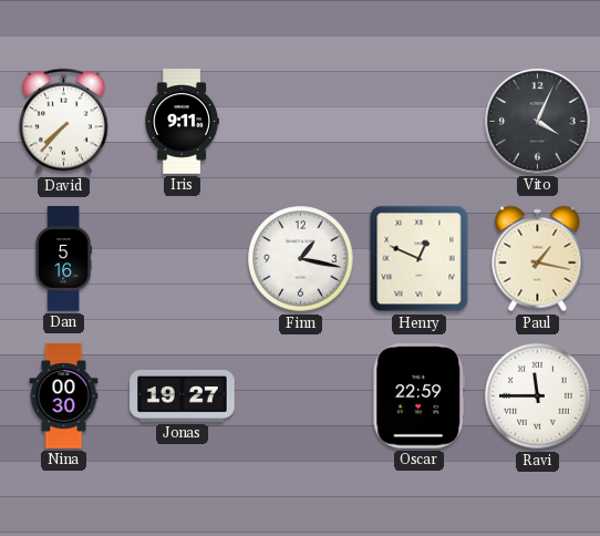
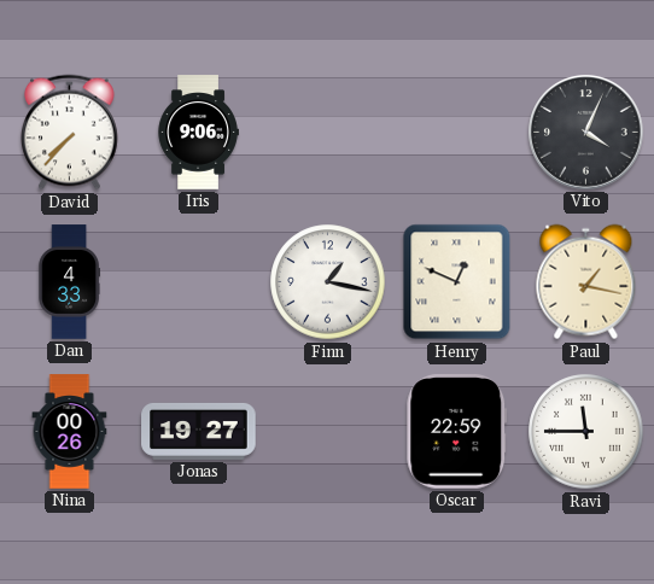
Iris: 9:11 -> 9:06 (198, 133)
Dan: 5:16 -> 4:33 (69, 282)
Nina: 00:30 -> 00:26 (70, 432)
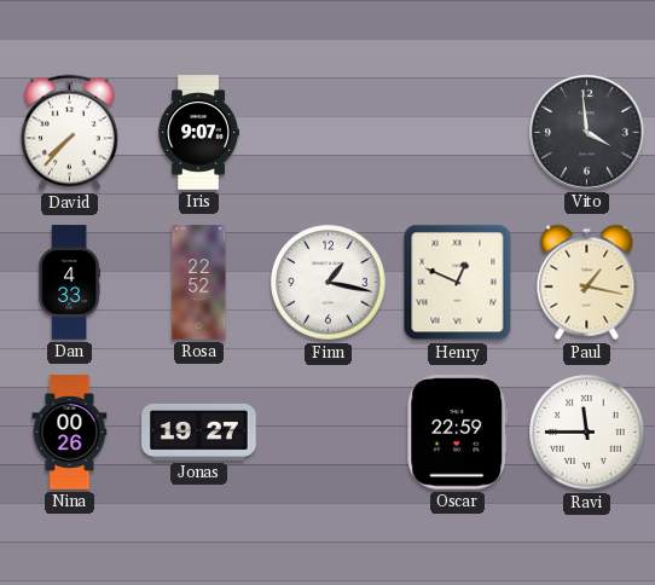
Iris: 9:06 -> 9:07 (198, 133)
Vito: 4:04 -> 3:59 (587, 133)
Rosa: none -> 22:52 (199, 283)
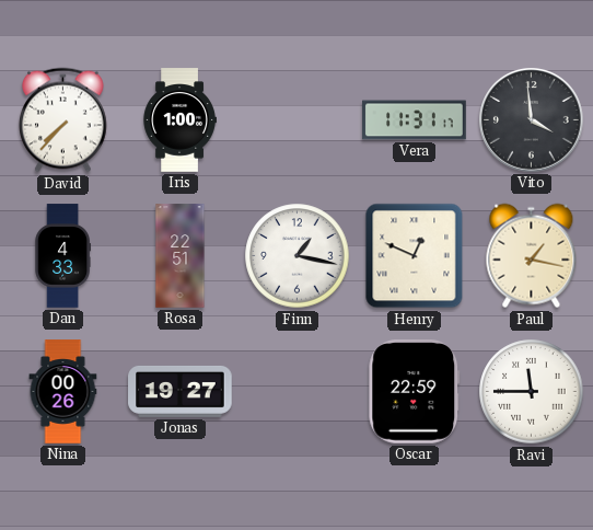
Iris: 9:07 -> 1:00 (179, 120)
Vera: none -> 11:31 (415, 120)
Rosa: 22:52 -> 22:51 (181, 256)
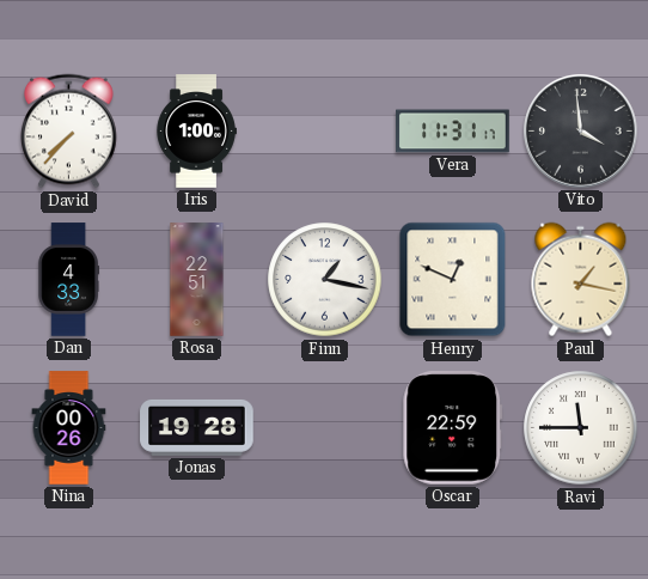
Jonas: 19:27 -> 19:28 (197, 427)
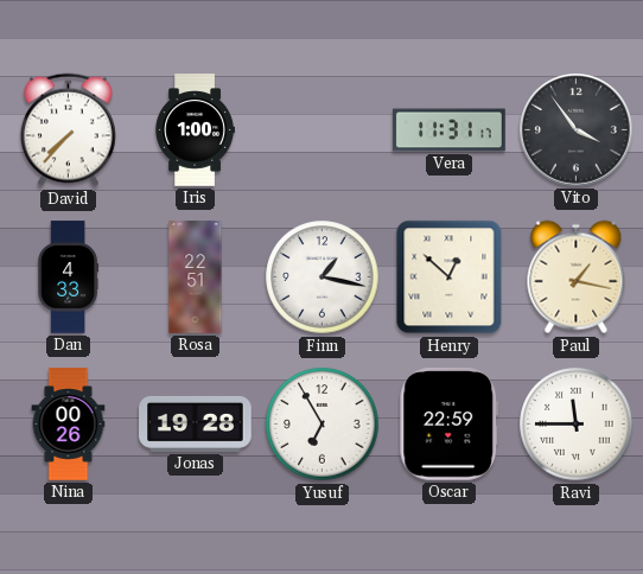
Vito: 3:59 -> 3:54 (577, 130)
Henry: 12:49 -> 12:52 (450, 278)
Yusuf: none -> 6:55 (323, 425)
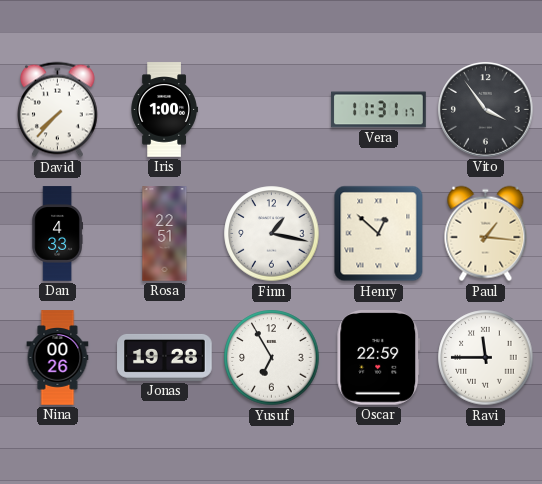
Paul: 1:17 -> 1:16 (486, 234)
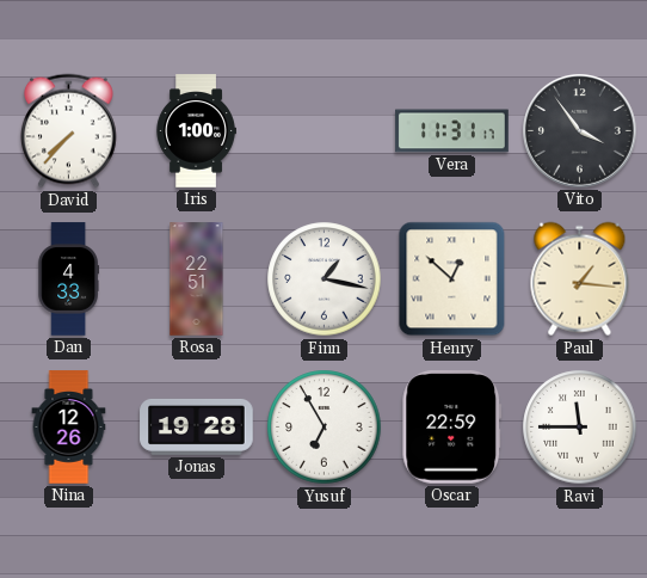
Nina: 00:26 -> 12:26 (69, 428)
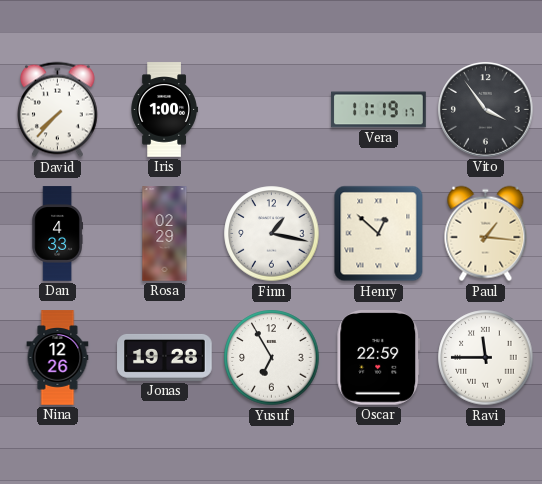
Vera: 11:31 -> 11:19 (379, 110)
Rosa: 22:51 -> 02:29 (165, 234)
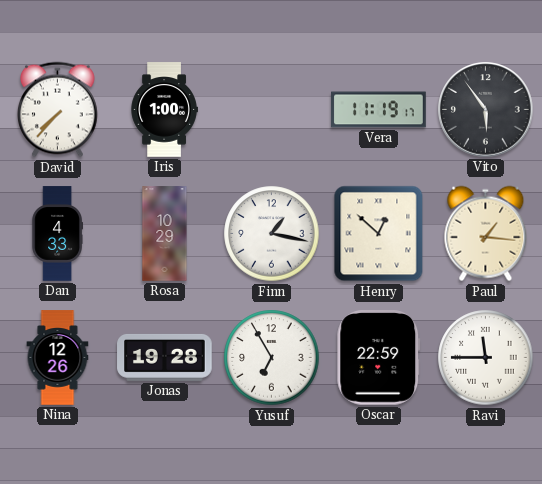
Vito: 3:54 -> 5:54 (486, 110)
Rosa: 02:29 -> 10:29 (165, 234)
